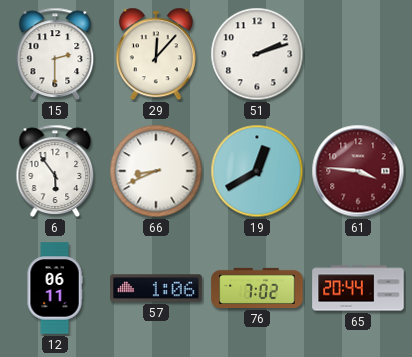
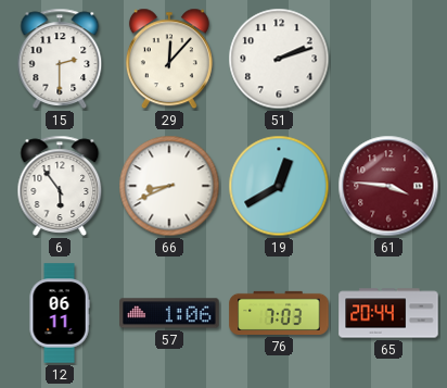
76: 7:02 -> 7:03 (279, 313)
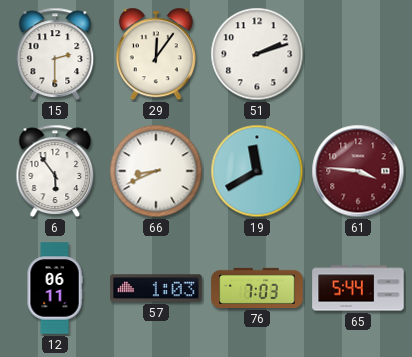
29: 12:07 -> 12:06 (156, 54)
19: 12:40 -> 11:40 (257, 171)
57: 1:06 -> 1:03 (156, 288)
65: 20:44 -> 5:44 (358, 288)
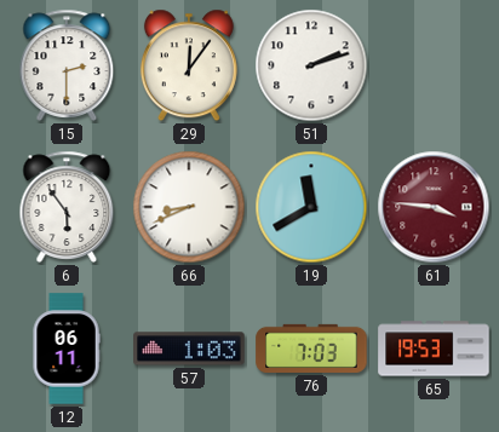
65: 5:44 -> 19:53 (434, 349)
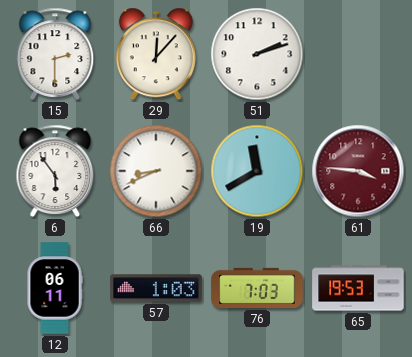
29: 12:06 -> 12:07 (156, 54)
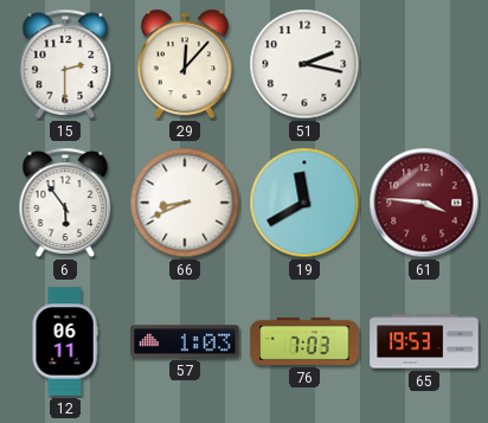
51: 2:12 -> 2:17 (304, 64)
